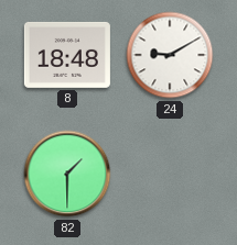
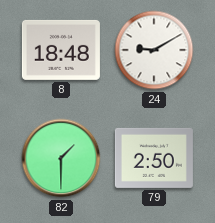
79: none -> 2:50 (154, 158)
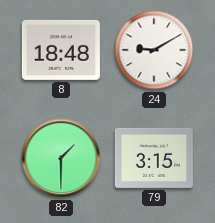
79: 2:50 -> 3:15 (154, 158)
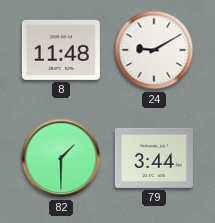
8: 18:48 -> 11:48 (61, 50)
79: 3:15 -> 3:44 (154, 158)
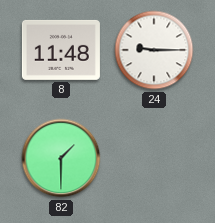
24: 9:10 -> 9:15 (154, 50)
79: 3:44 -> none (154, 158)
